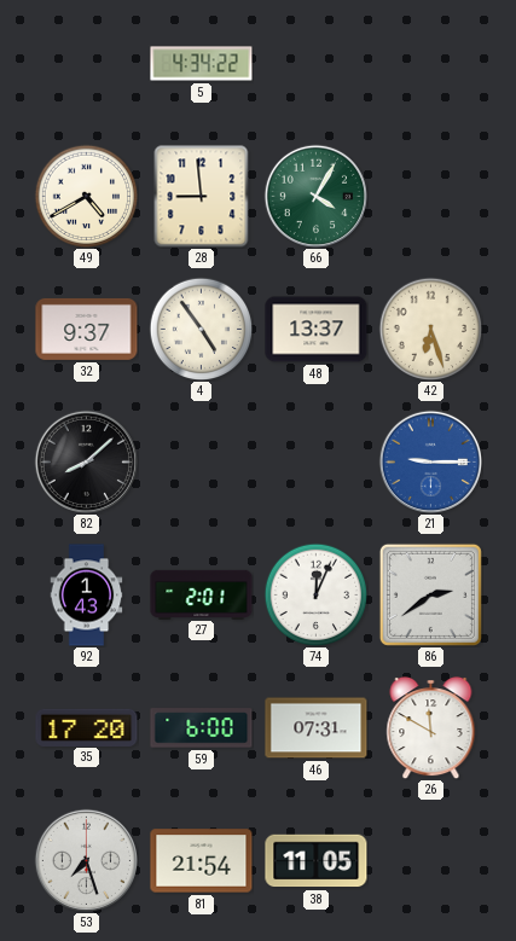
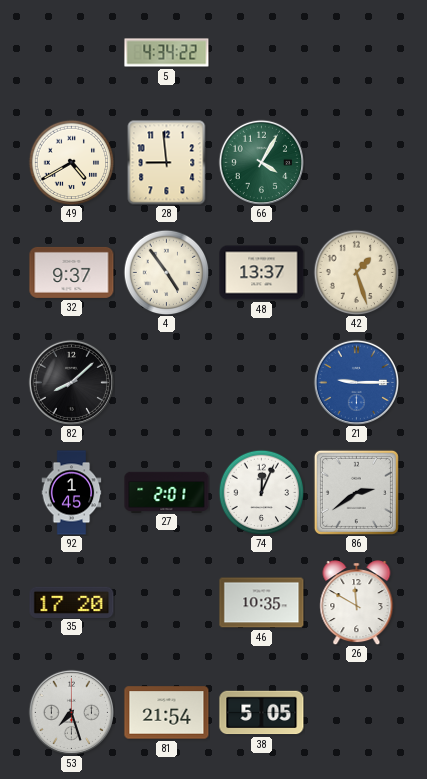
42: 6:27 -> 1:27 (356, 272)
92: 1:43 -> 1:45 (72, 493)
59: 6:00 -> none (202, 728)
46: 07:31 -> 10:35 (262, 603)
38: 11:05 -> 5:05 (262, 713)
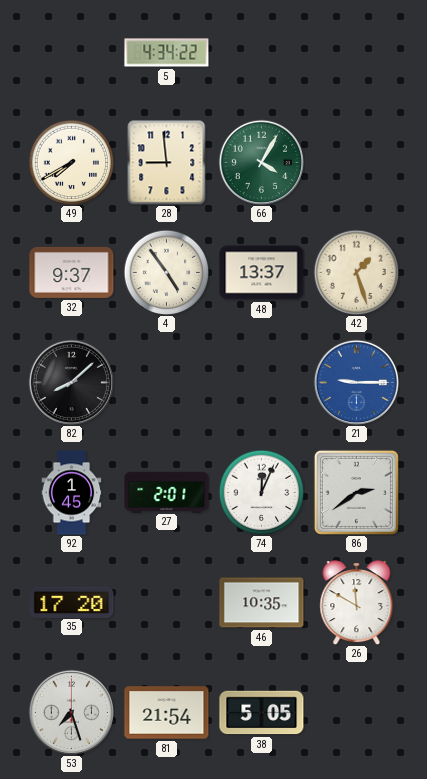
49: 4:40 -> 7:40 (71, 162)
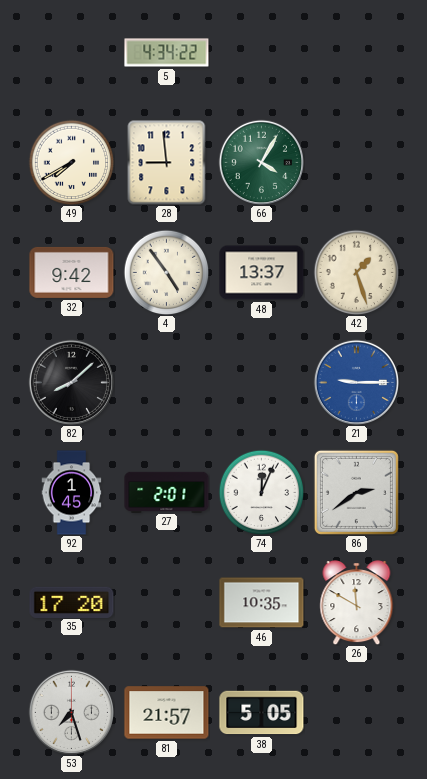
32: 9:37 -> 9:42 (72, 272)
81: 21:54 -> 21:57 (167, 713)
